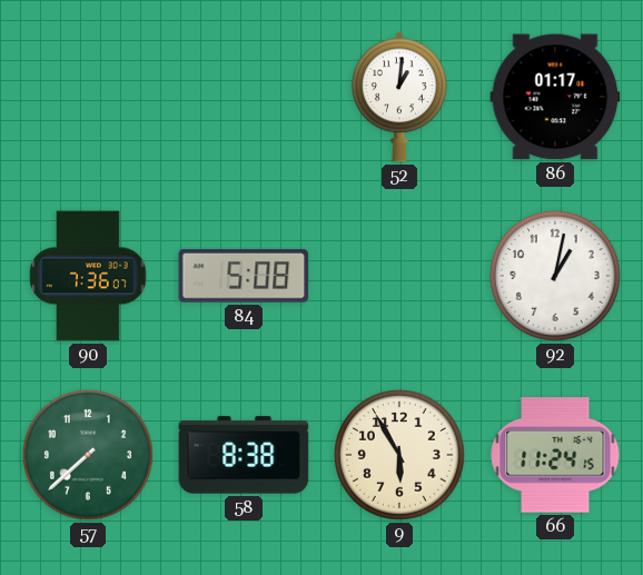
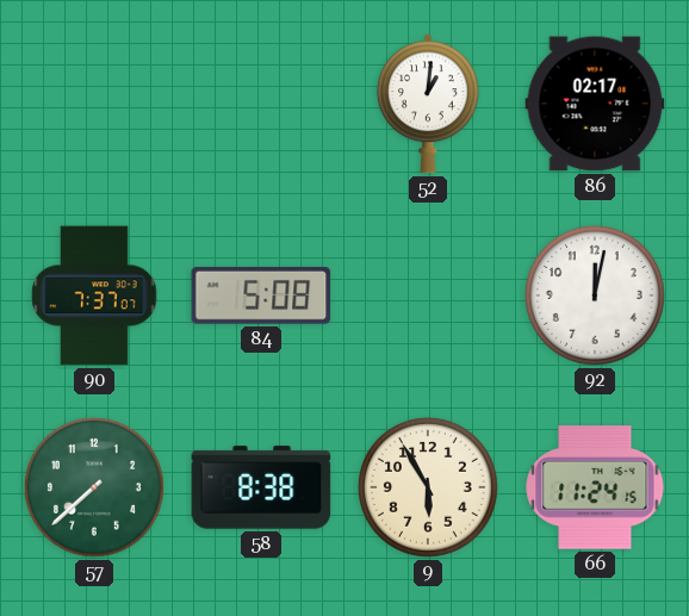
86: 01:17 -> 02:17 (595, 104)
90: 7:36 -> 7:37 (94, 295)
92: 1:02 -> 12:02 (595, 295)
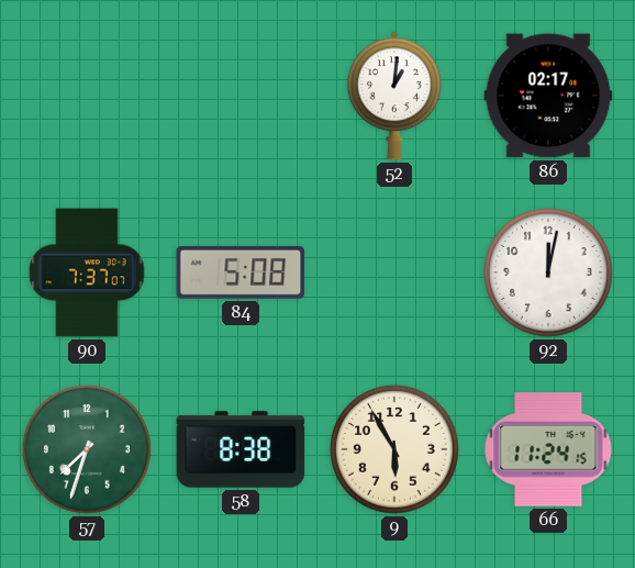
57: 7:38 -> 7:33 (87, 449)
